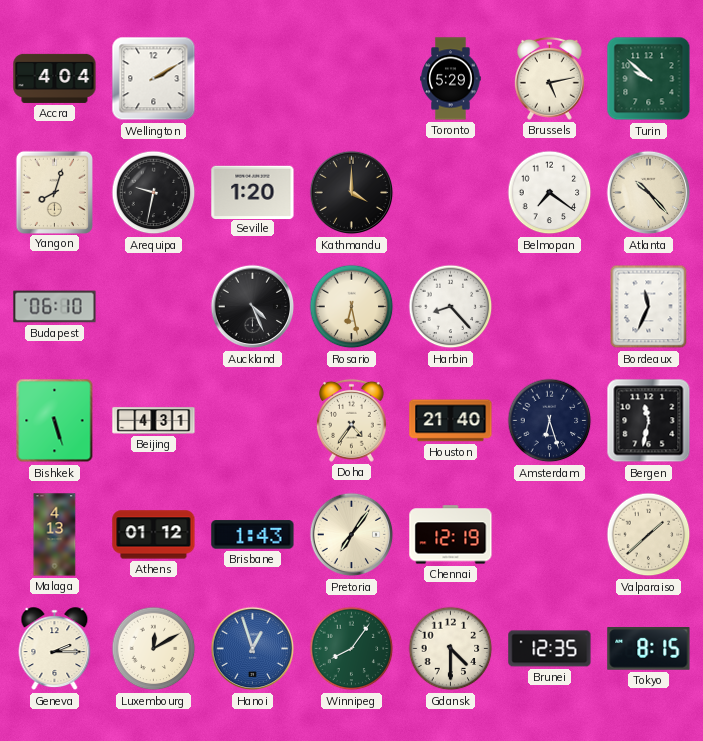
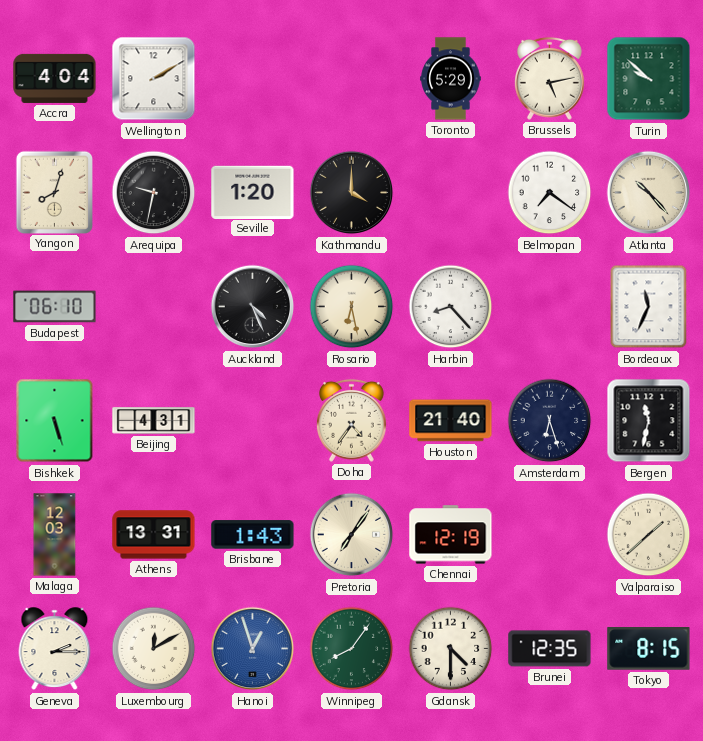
Malaga: 4:13 -> 12:03 (55, 535)
Athens: 01:12 -> 13:31 (154, 535)
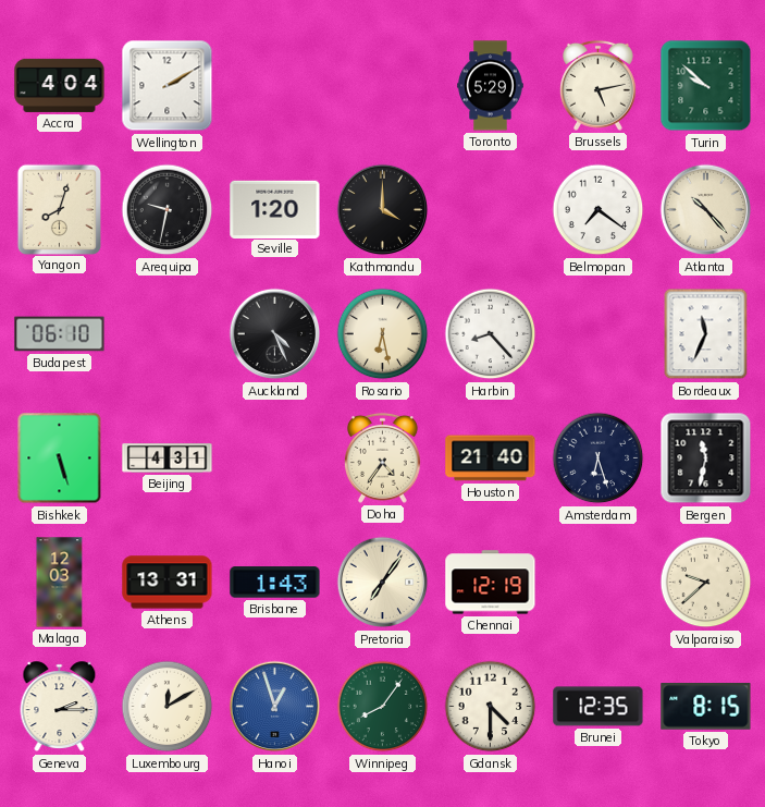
Valparaiso: 1:38 -> 9:38 (706, 583)
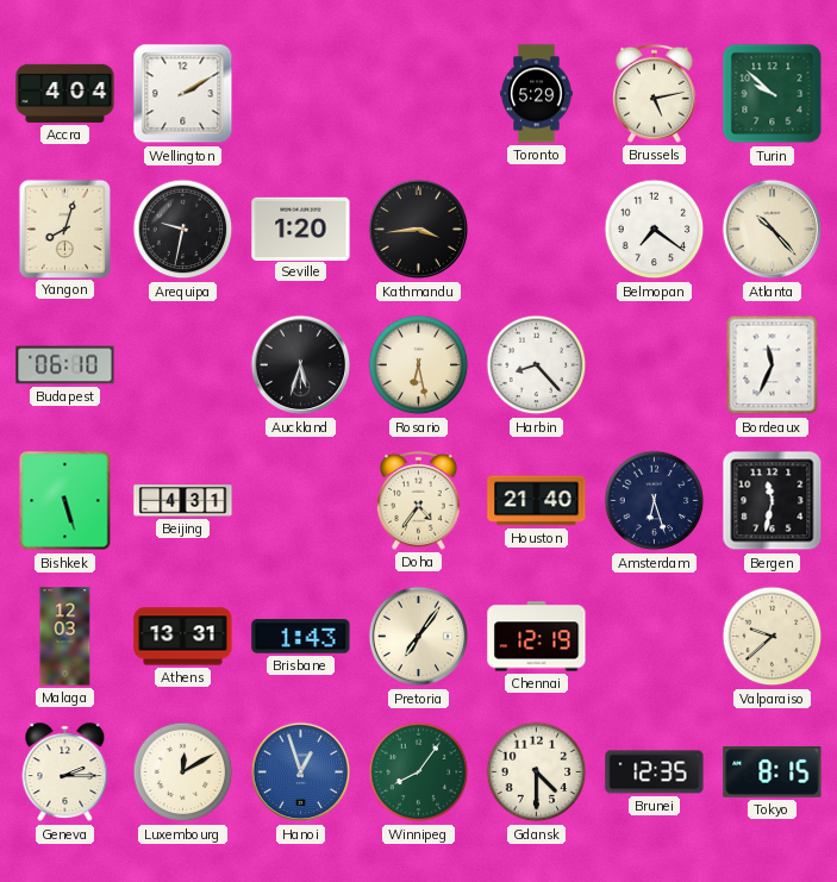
Kathmandu: 4:00 -> 3:44 (419, 230)
Auckland: 4:26 -> 5:33 (301, 365)
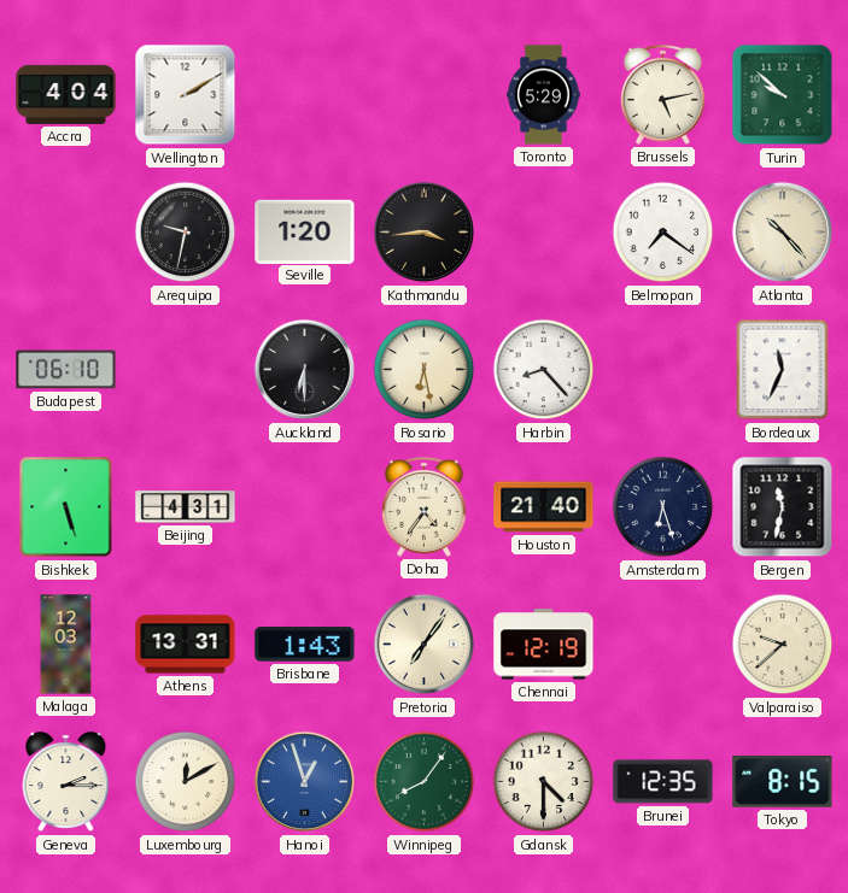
Yangon: 8:03 -> none (64, 229)
Auckland: 5:33 -> 6:30 (305, 370)
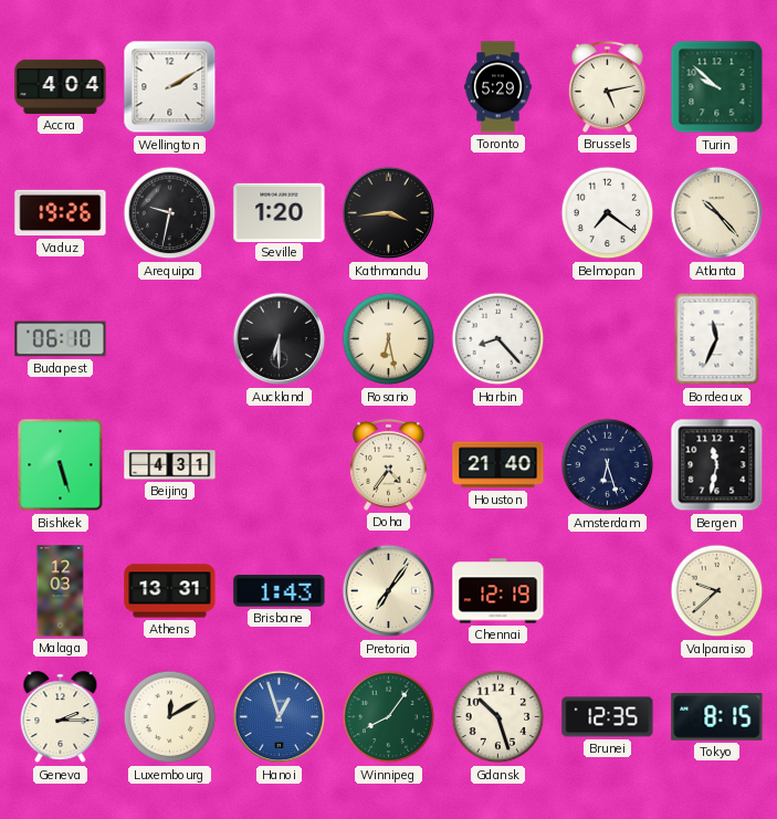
Vaduz: none -> 19:26 (61, 213)
Gdansk: 4:30 -> 10:27 (498, 717)
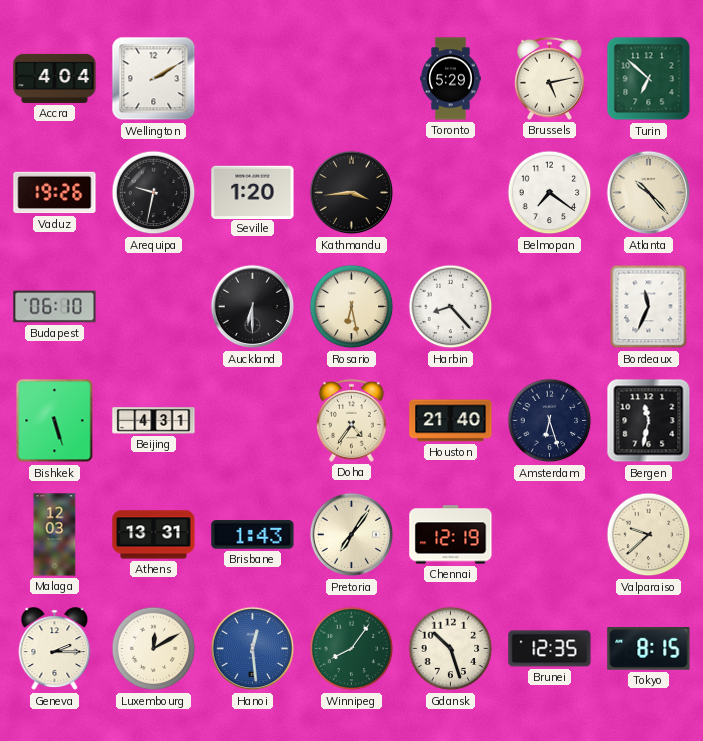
Turin: 9:52 -> 6:52 (649, 79)
Hanoi: 12:57 -> 12:29 (253, 649)
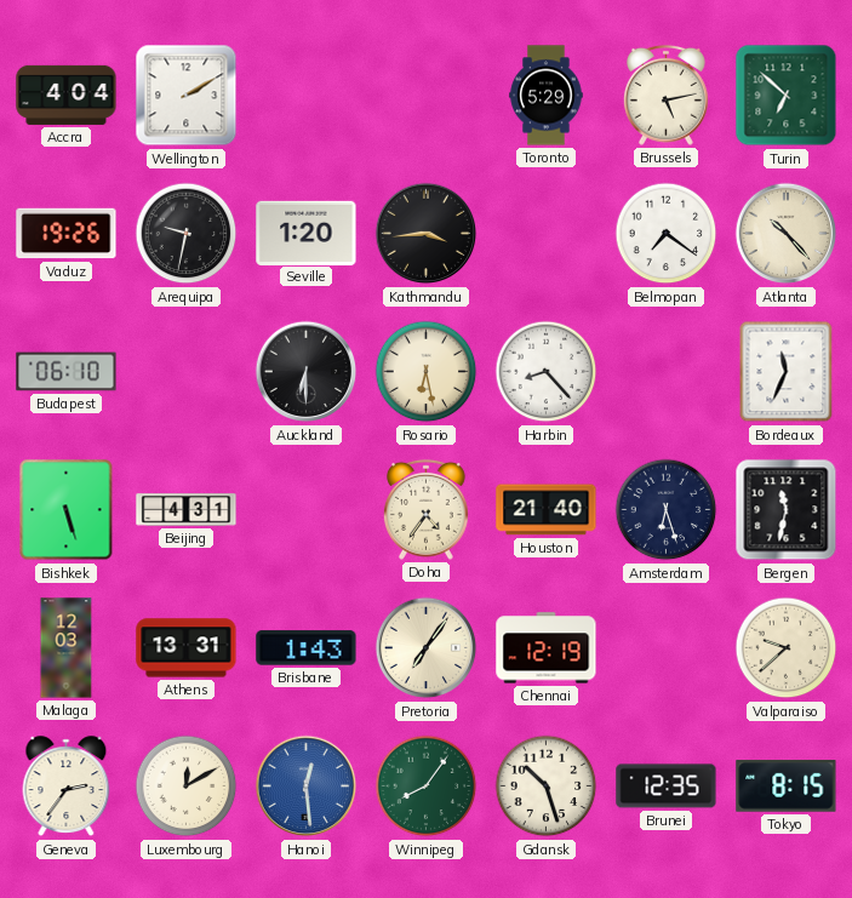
Geneva: 2:15 -> 2:36 (67, 787)
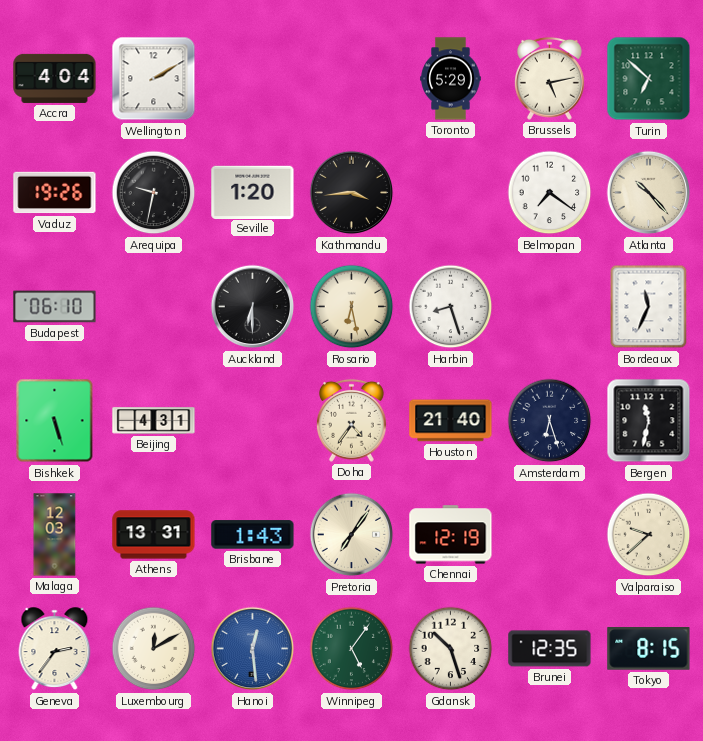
Harbin: 8:23 -> 8:27 (451, 307)
Winnipeg: 8:06 -> 5:06 (352, 649)
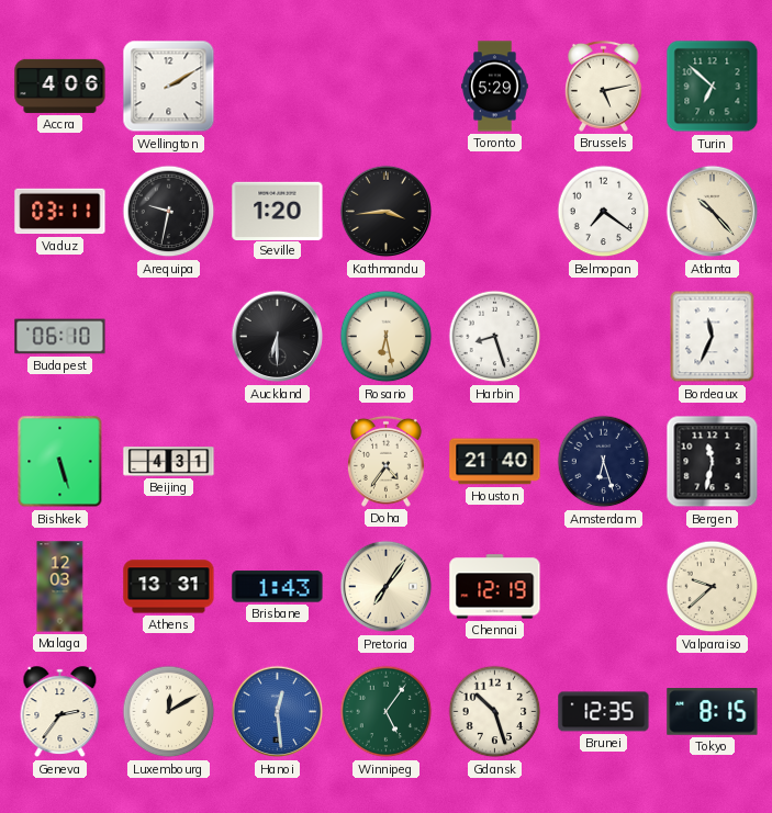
Accra: 4:04 -> 4:06 (60, 86)
Vaduz: 19:26 -> 03:11 (60, 212)
